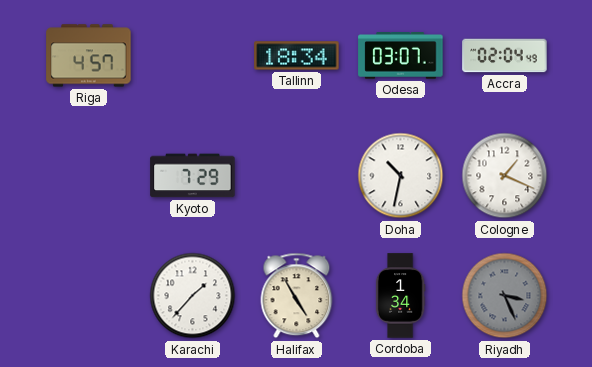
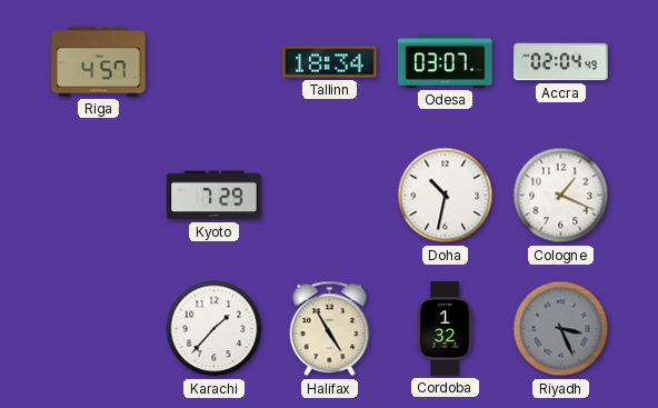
Cordoba: 1:34 -> 1:32 (445, 329)
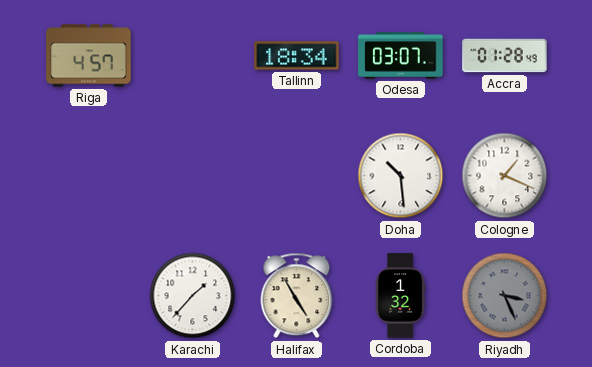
Accra: 02:04 -> 01:28 (505, 56)
Kyoto: 7:29 -> none (215, 196)
Doha: 10:32 -> 10:29 (401, 176)
